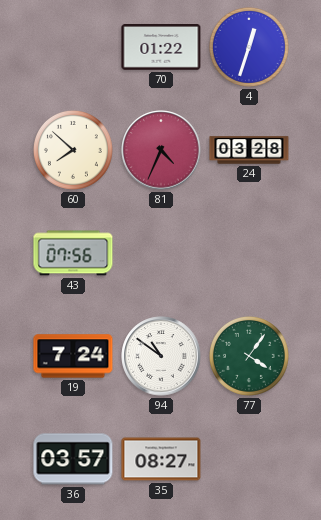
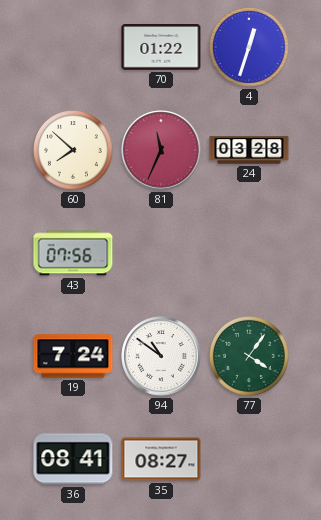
81: 4:34 -> 11:34 (161, 150)
36: 03:57 -> 08:41 (73, 459)
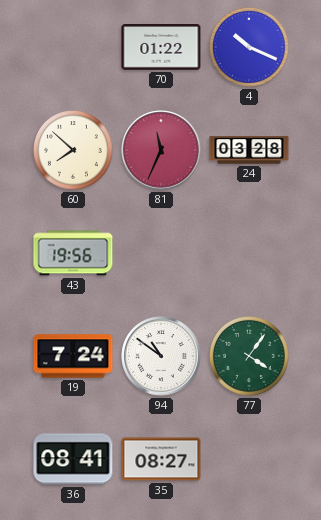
4: 12:33 -> 10:19 (249, 47)
43: 07:56 -> 19:56 (73, 253)
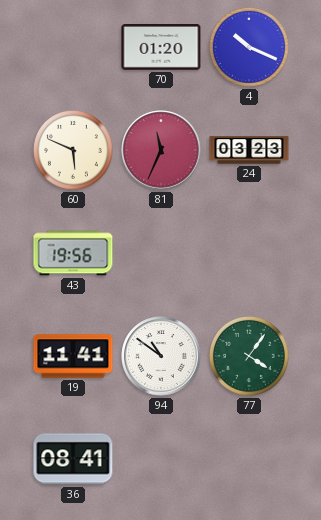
70: 01:22 -> 01:20 (161, 48)
60: 7:52 -> 5:49 (73, 150)
24: 03:28 -> 03:23 (249, 150)
19: 7:24 -> 11:41 (73, 356)
35: 08:27 -> none (161, 459)
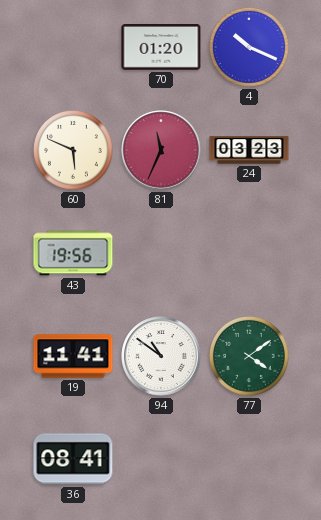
77: 4:06 -> 4:09 (249, 356)
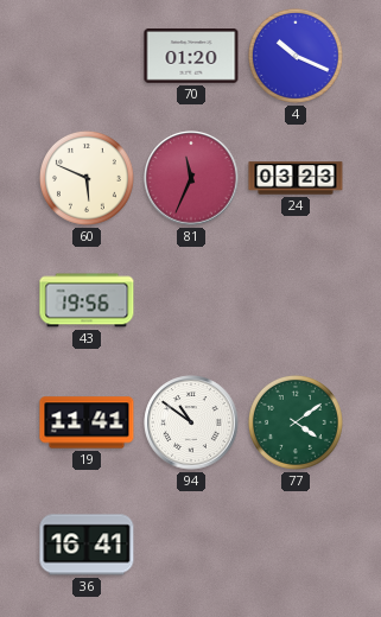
36: 08:41 -> 16:41 (87, 545)
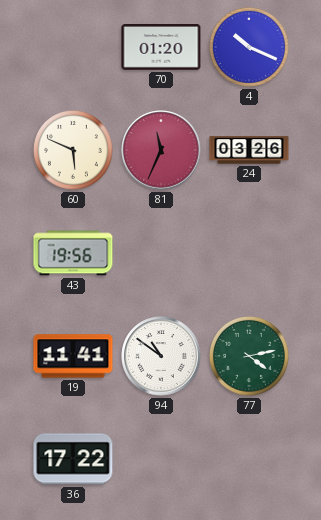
24: 03:23 -> 03:26 (249, 150)
77: 4:09 -> 4:13 (249, 356)
36: 16:41 -> 17:22 (73, 459)
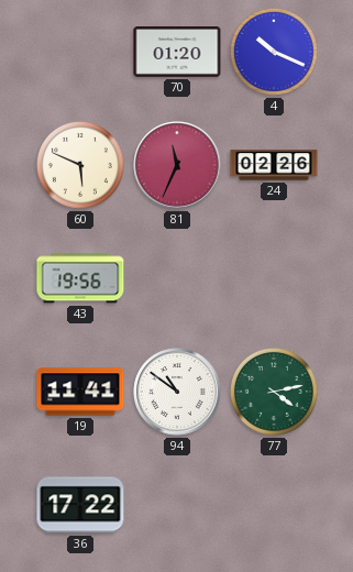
24: 03:26 -> 02:26 (274, 165)
